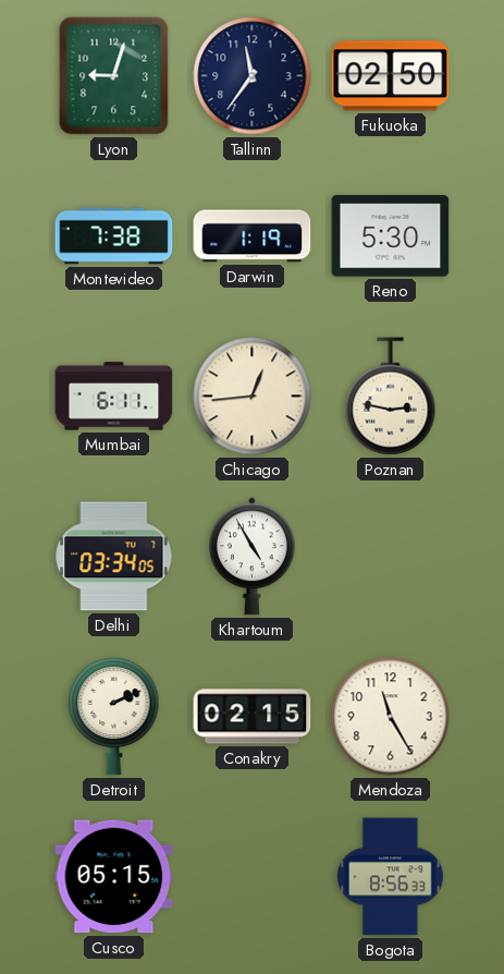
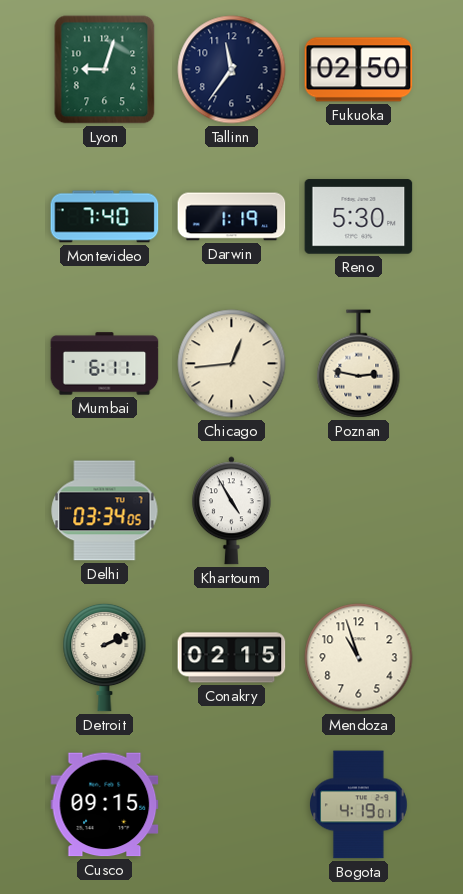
Montevideo: 7:38 -> 7:40 (105, 217)
Mendoza: 11:25 -> 10:57 (359, 658)
Cusco: 05:15 -> 09:15 (105, 805)
Bogota: 8:56 -> 4:19 (359, 805)
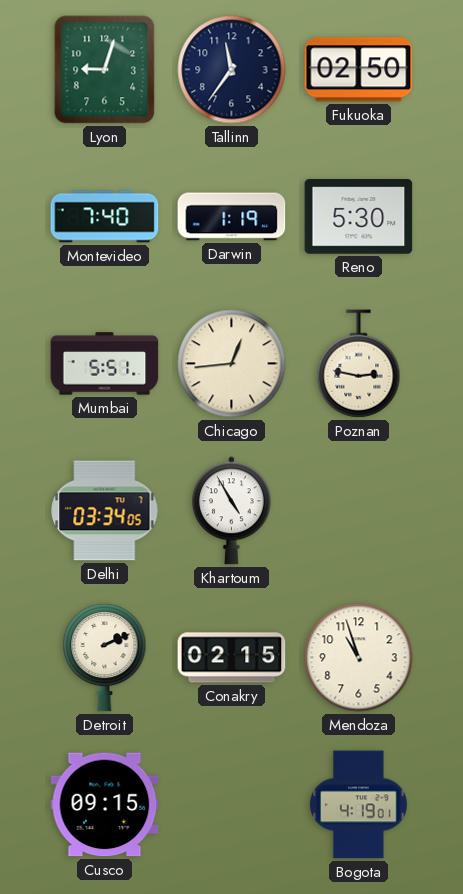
Mumbai: 6:11 -> 5:51 (105, 364)
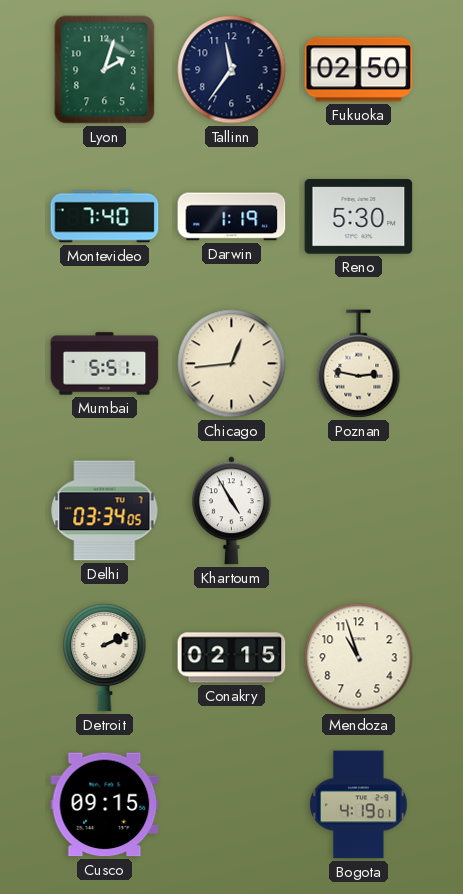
Lyon: 9:03 -> 2:03 (105, 70)
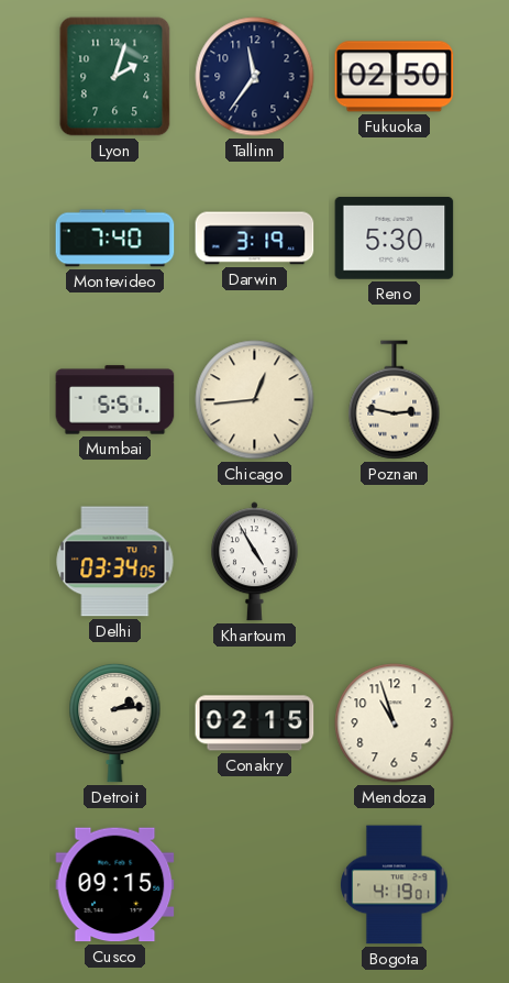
Darwin: 1:19 -> 3:19 (255, 239)
Detroit: 2:11 -> 2:14 (115, 722)
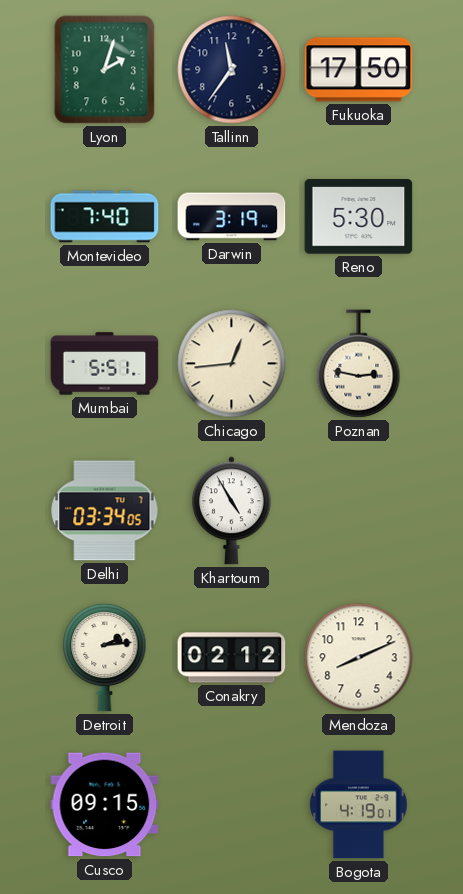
Fukuoka: 02:50 -> 17:50 (359, 70)
Conakry: 02:15 -> 02:12 (232, 658)
Mendoza: 10:57 -> 8:11 (359, 658)
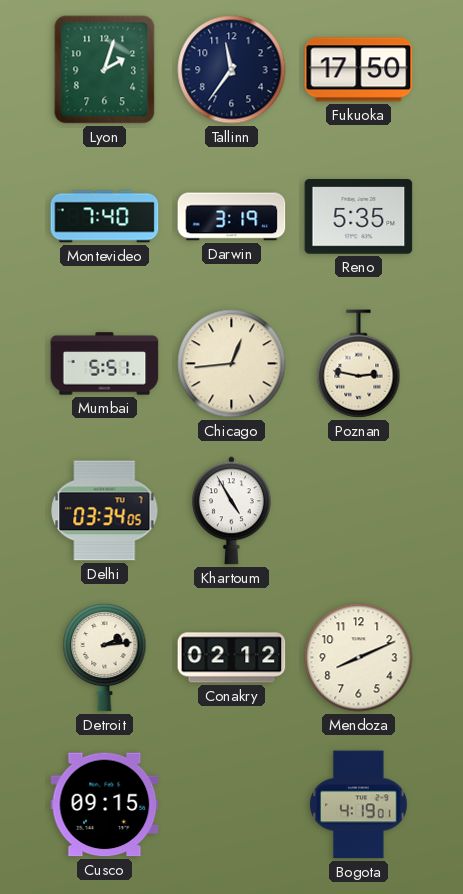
Reno: 5:30 -> 5:35 (359, 217)
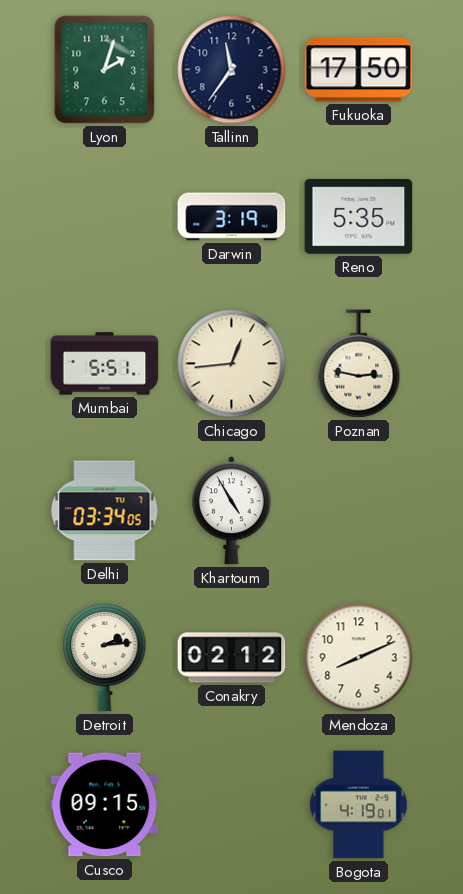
Montevideo: 7:40 -> none (105, 217)
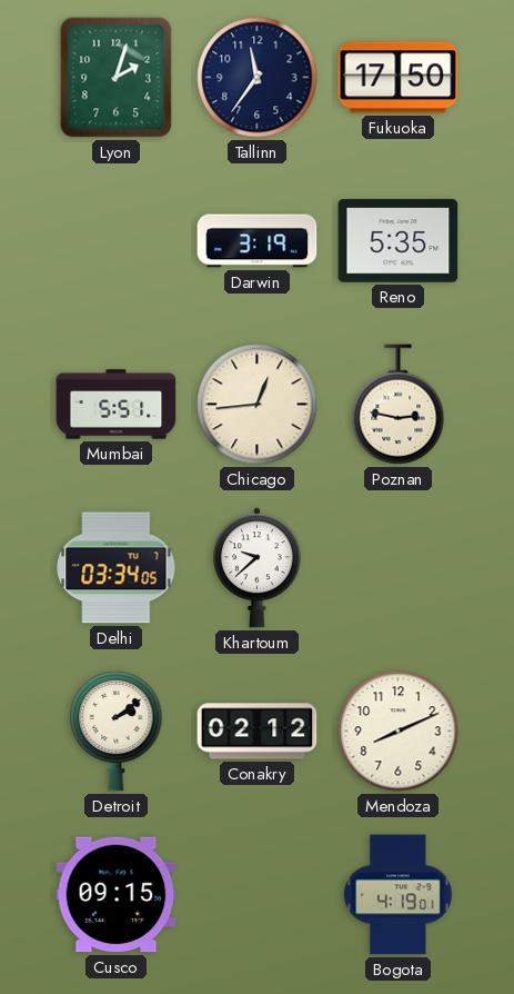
Khartoum: 4:55 -> 9:38 (256, 568)
Detroit: 2:14 -> 2:09 (117, 730)
